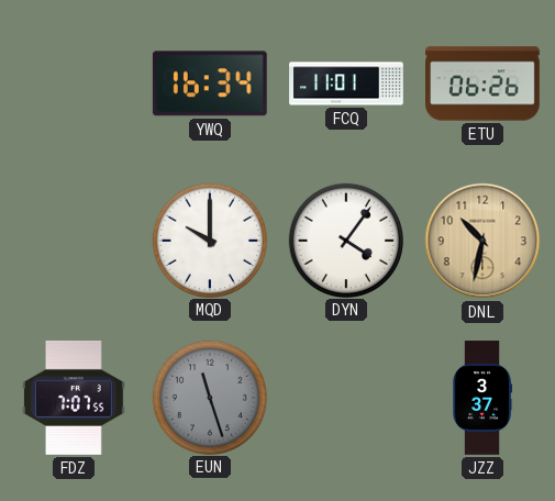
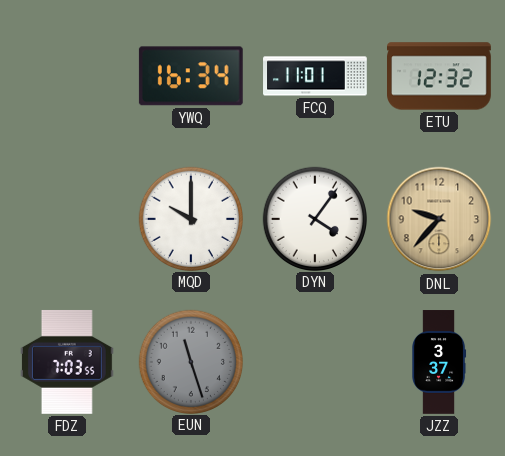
ETU: 06:26 -> 12:32 (440, 76)
DNL: 10:32 -> 9:37 (439, 219)
FDZ: 7:07 -> 7:03 (68, 362)
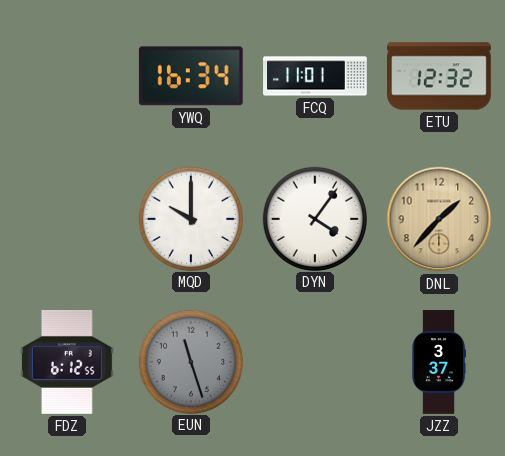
DNL: 9:37 -> 1:37 (439, 219)
FDZ: 7:03 -> 6:12 (68, 362)
